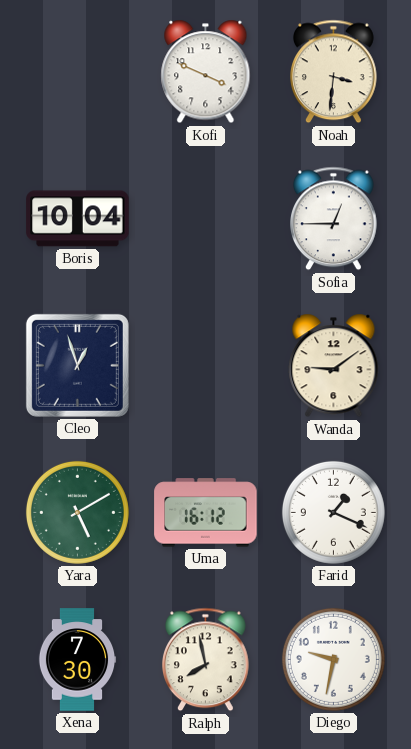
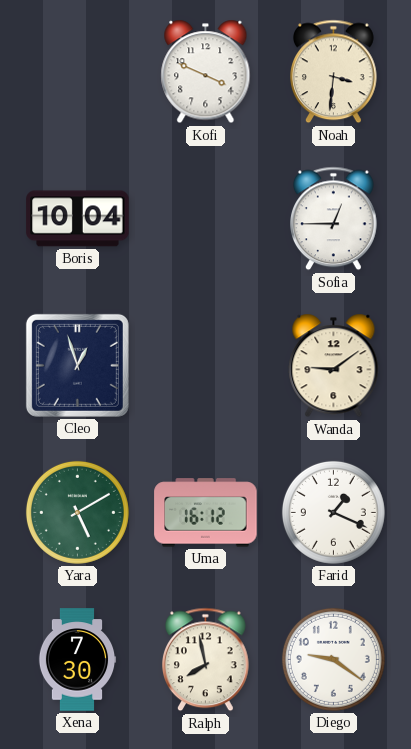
Diego: 9:32 -> 9:21 (333, 659)
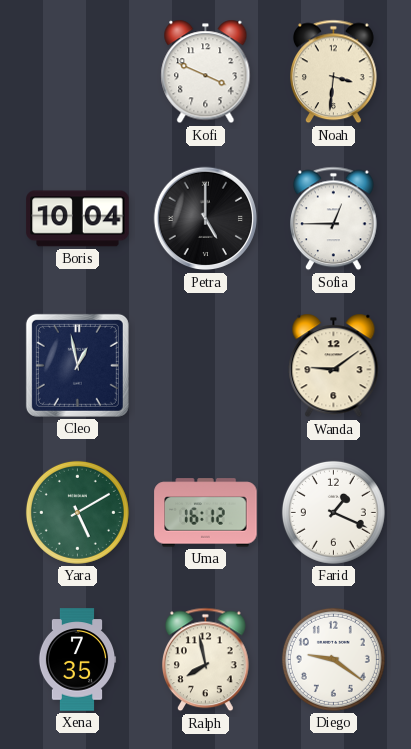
Petra: none -> 5:00 (206, 219)
Cleo: 12:57 -> 12:58 (77, 365)
Xena: 7:30 -> 7:35 (77, 660)
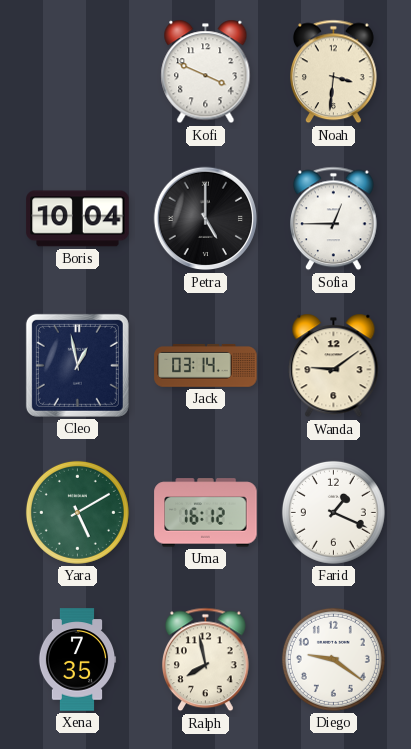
Jack: none -> 03:14 (206, 365)
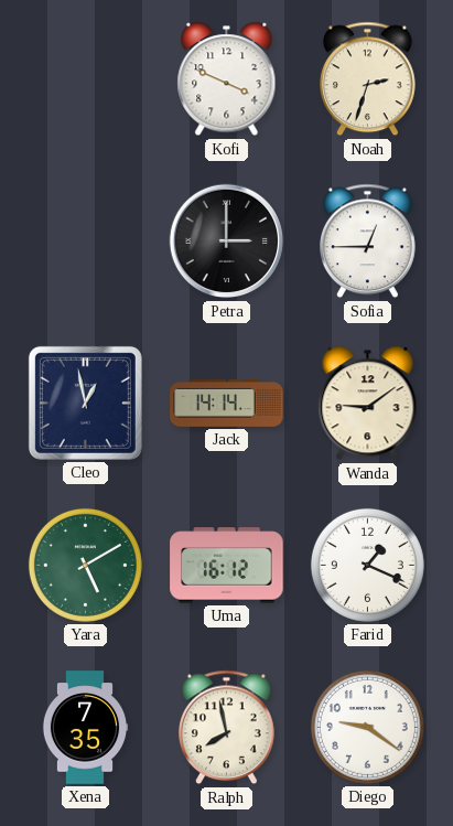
Noah: 3:31 -> 2:33 (368, 79)
Boris: 10:04 -> none (78, 219)
Petra: 5:00 -> 3:00 (227, 242)
Jack: 03:14 -> 14:14 (227, 403)
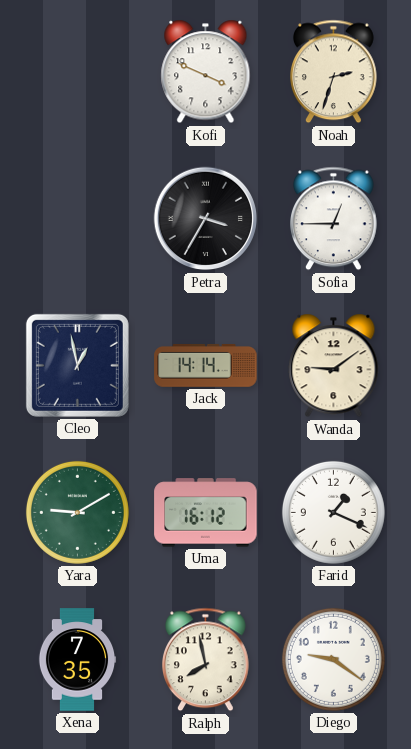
Petra: 3:00 -> 3:35 (206, 219)
Yara: 5:10 -> 9:10 (77, 512)
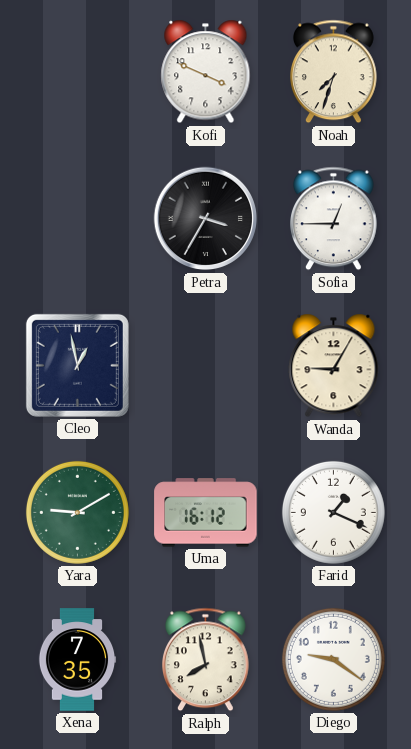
Noah: 2:33 -> 7:33 (334, 72)
Jack: 14:14 -> none (206, 365)
Wanda: 9:09 -> 9:05 (334, 366)
